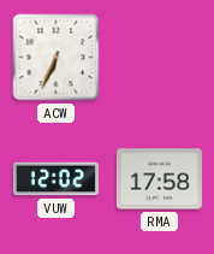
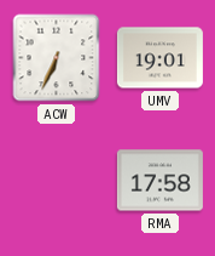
UMV: none -> 19:01 (159, 58)
VUW: 12:02 -> none (55, 179)
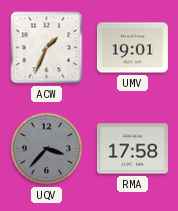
ACW: 6:34 -> 1:34 (47, 48)
UQV: none -> 3:37 (47, 149)
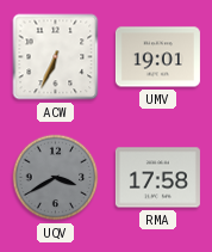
ACW: 1:34 -> 6:34 (56, 57)
UQV: 3:37 -> 3:40 (56, 178)
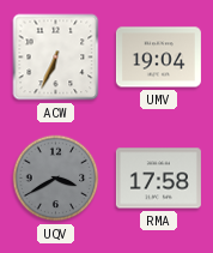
UMV: 19:01 -> 19:04 (158, 58)
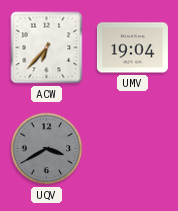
ACW: 6:34 -> 6:37 (47, 48)
RMA: 17:58 -> none (158, 179)
